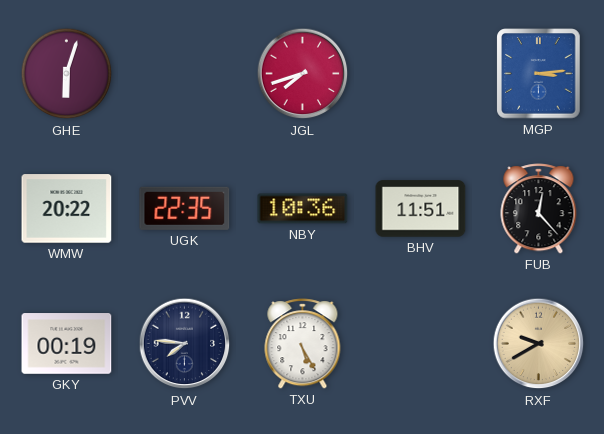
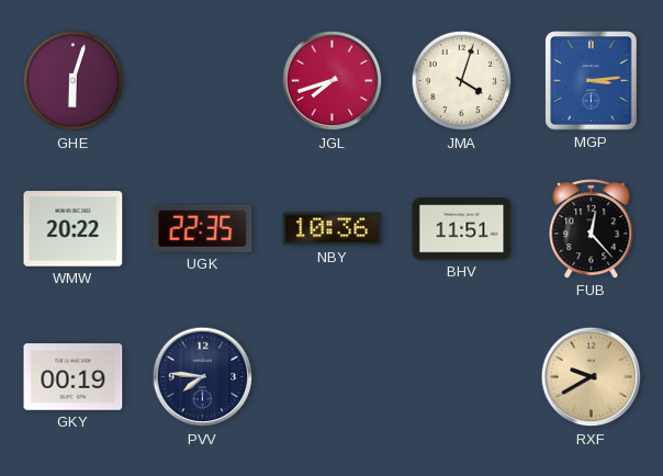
JMA: none -> 4:03 (462, 81)
TXU: 5:25 -> none (303, 344)
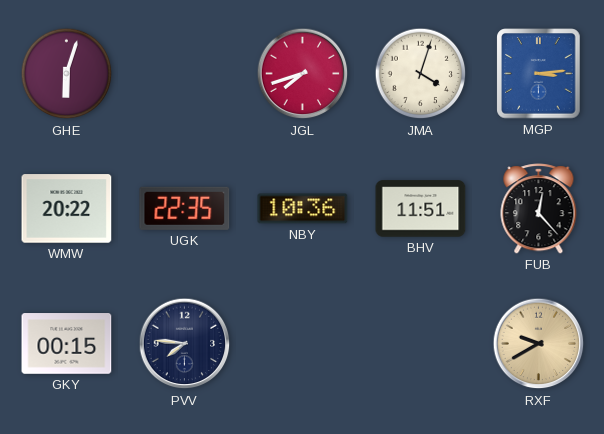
GKY: 00:19 -> 00:15 (67, 344)
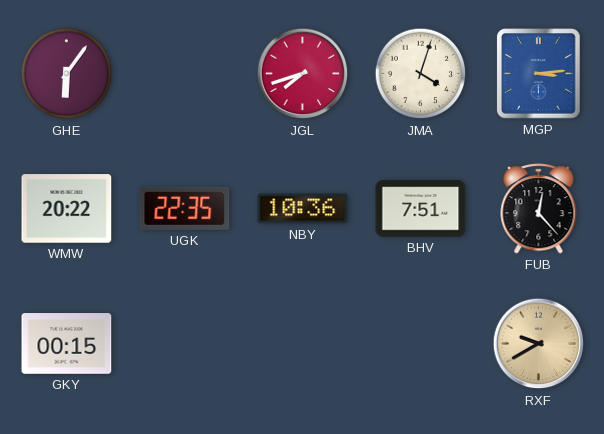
GHE: 6:03 -> 6:06 (67, 74)
BHV: 11:51 -> 7:51 (421, 209)
PVV: 7:46 -> none (185, 344)
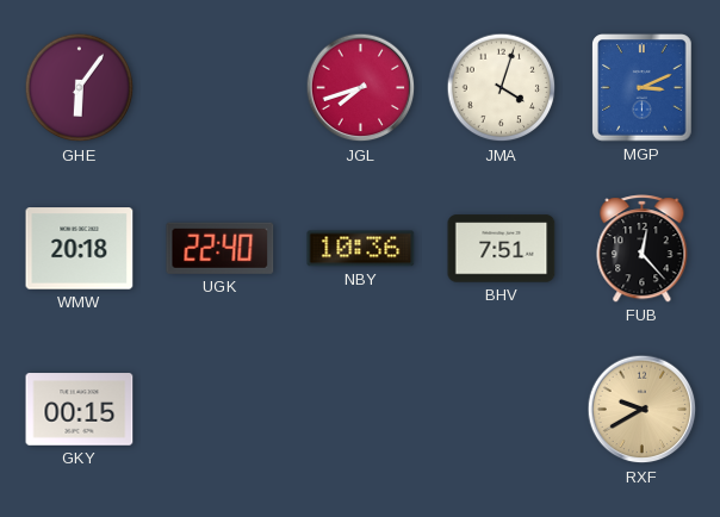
MGP: 3:14 -> 3:11 (643, 88)
WMW: 20:22 -> 20:18 (80, 249)
UGK: 22:35 -> 22:40 (221, 248)
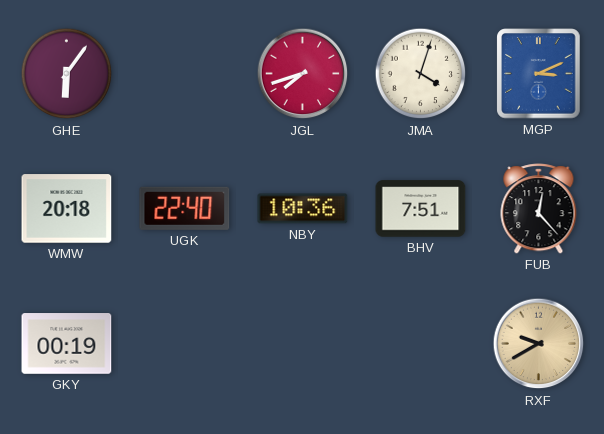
GKY: 00:15 -> 00:19 (67, 344)
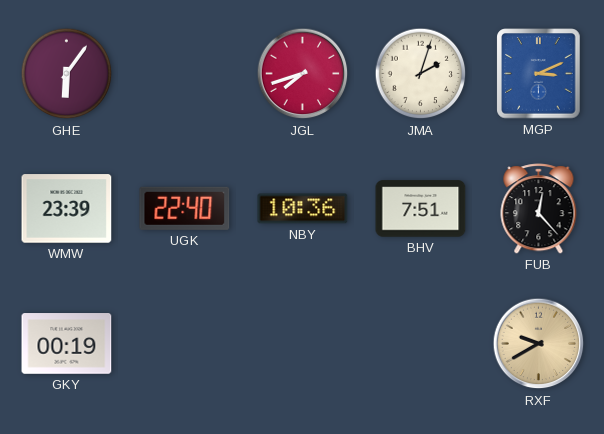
JMA: 4:03 -> 2:03 (421, 74)
WMW: 20:18 -> 23:39 (67, 209)
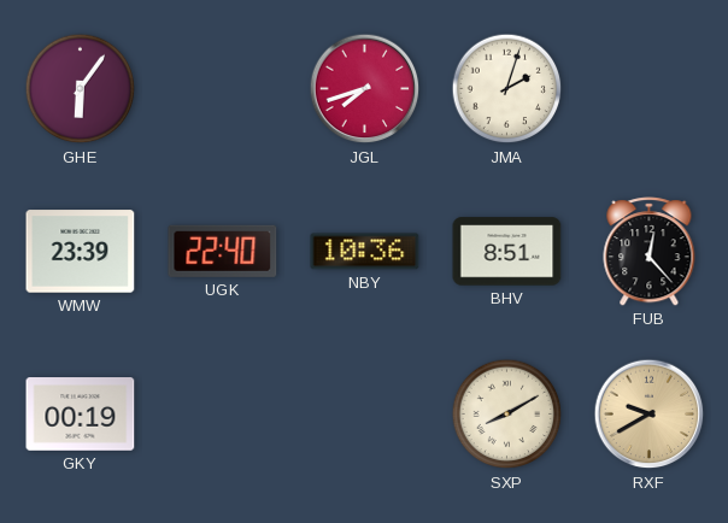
MGP: 3:11 -> none (539, 74)
BHV: 7:51 -> 8:51 (507, 252)
SXP: none -> 8:10 (507, 415)
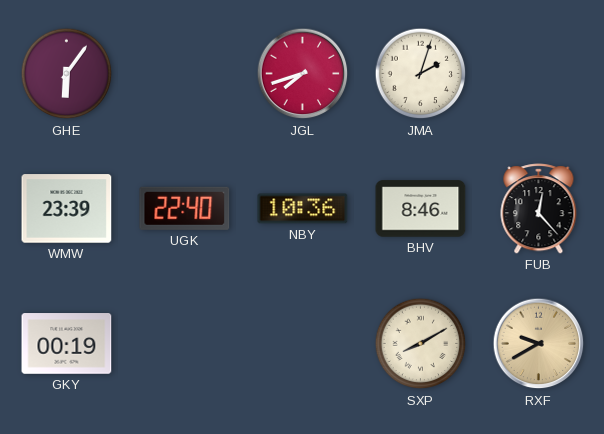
BHV: 8:51 -> 8:46 (421, 209)
